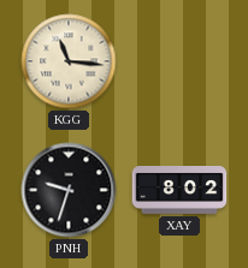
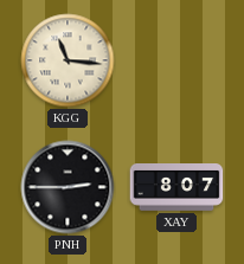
PNH: 9:33 -> 2:45 (68, 187)
XAY: 8:02 -> 8:07 (176, 188)
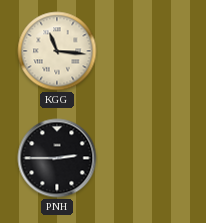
XAY: 8:07 -> none (176, 188)
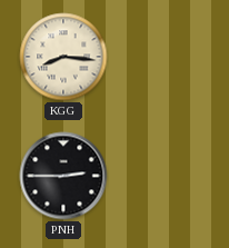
KGG: 11:16 -> 8:16 (63, 57)
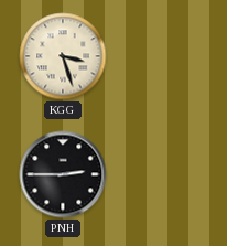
KGG: 8:16 -> 3:27 (63, 56)
